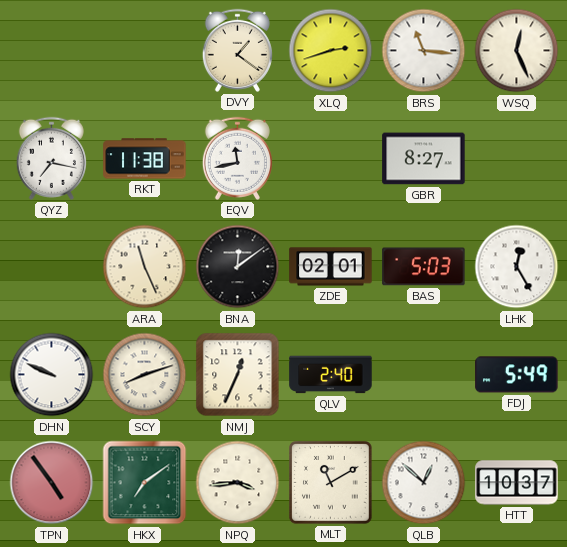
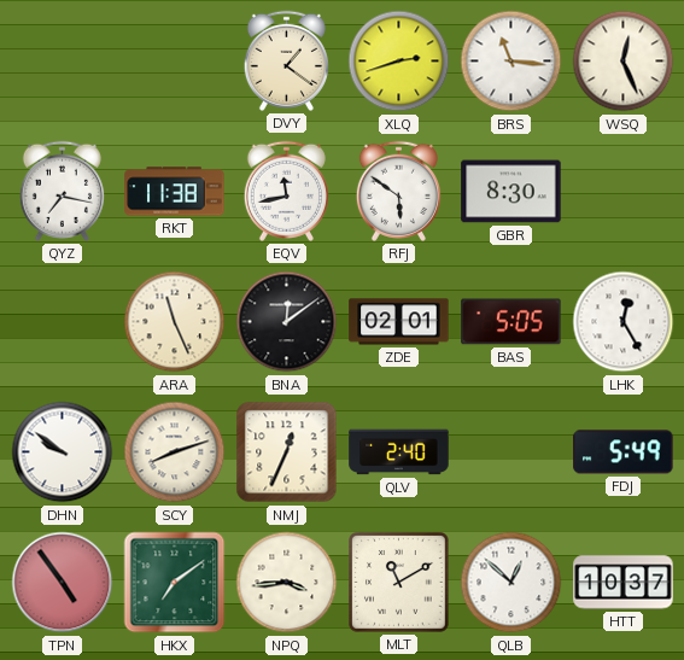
RFJ: none -> 5:51 (398, 191)
GBR: 8:27 -> 8:30 (511, 192)
BAS: 5:03 -> 5:05 (511, 322)
DHN: 9:49 -> 9:51 (63, 452)
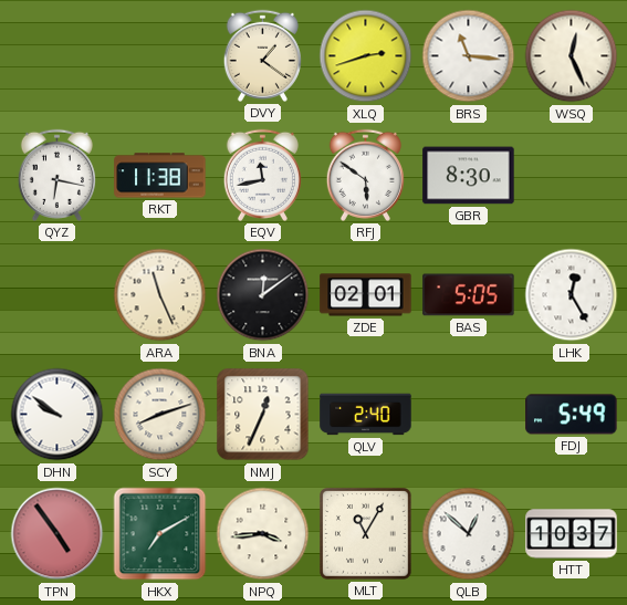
QYZ: 7:17 -> 6:17 (56, 175)
HKX: 7:09 -> 7:10 (160, 534)
MLT: 11:10 -> 11:05 (366, 534)
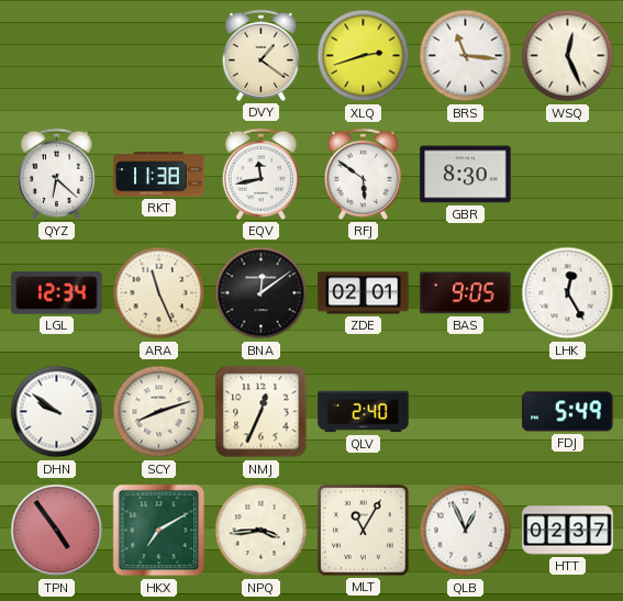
QYZ: 6:17 -> 6:22 (56, 174)
LGL: none -> 12:34 (57, 293)
BAS: 5:05 -> 9:05 (466, 293)
QLB: 12:52 -> 12:56 (466, 531)
HTT: 10:37 -> 02:37 (568, 531)
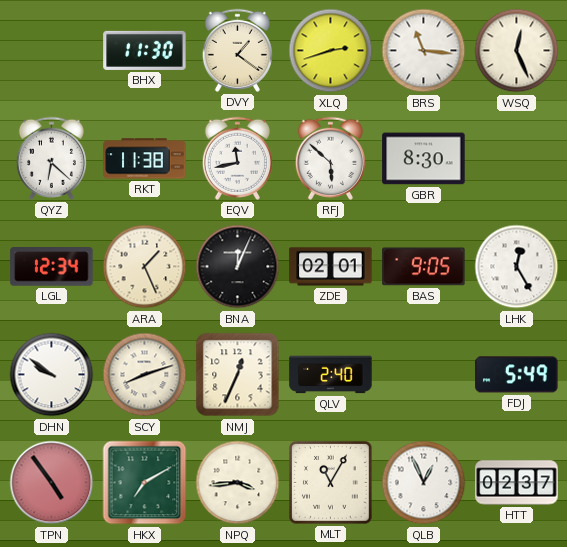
BHX: none -> 11:30 (145, 50)
RFJ: 5:51 -> 5:52 (330, 158)
ARA: 11:26 -> 1:26 (145, 267)
BNA: 12:09 -> 12:04 (238, 267)
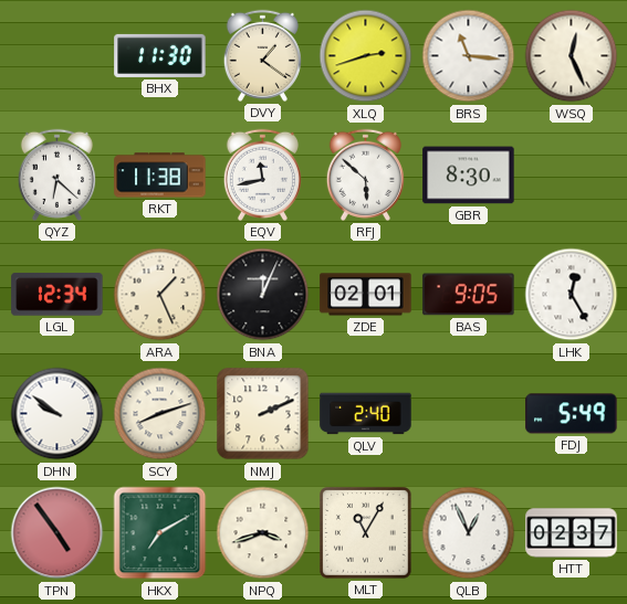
NMJ: 12:34 -> 2:11 (263, 414)
NPQ: 3:44 -> 3:42 (263, 533)
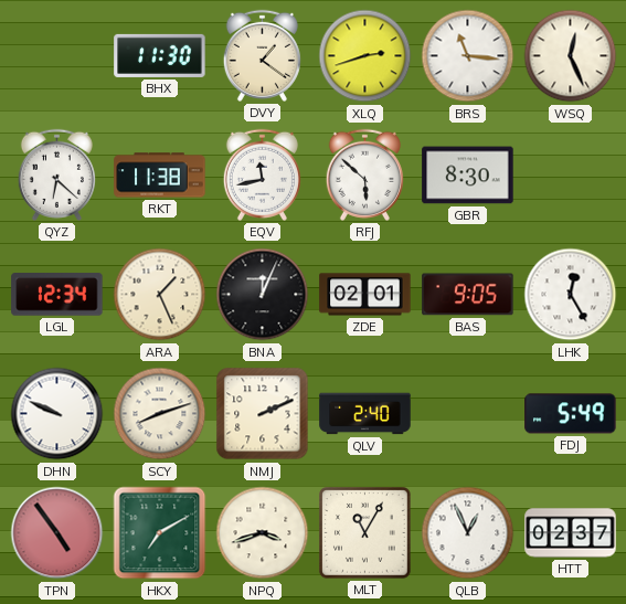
DHN: 9:51 -> 9:49 (57, 414)
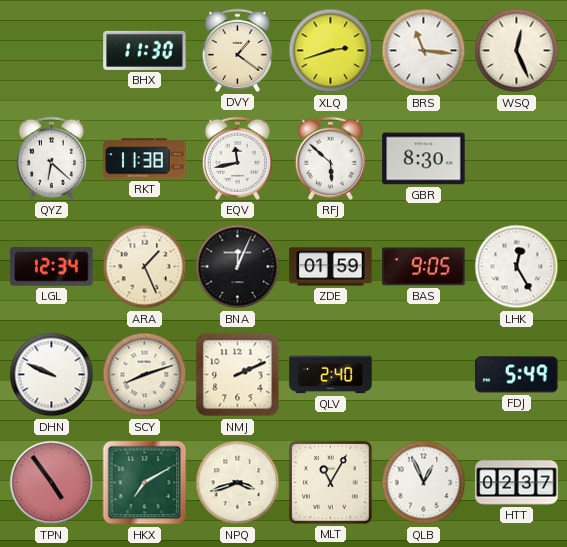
ZDE: 02:01 -> 01:59 (331, 267)
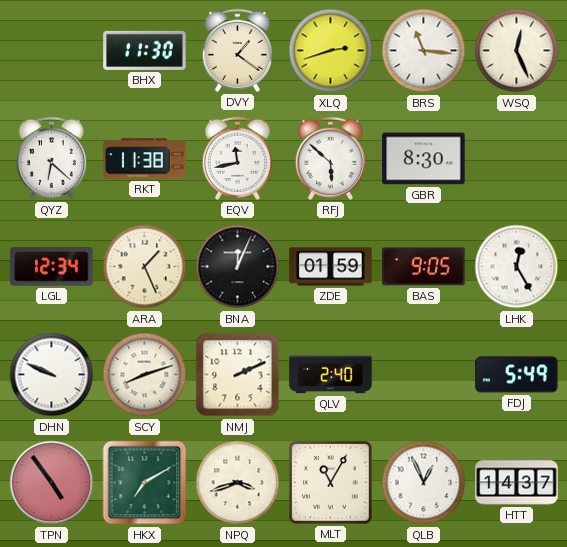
HTT: 02:37 -> 14:37 (517, 483)
